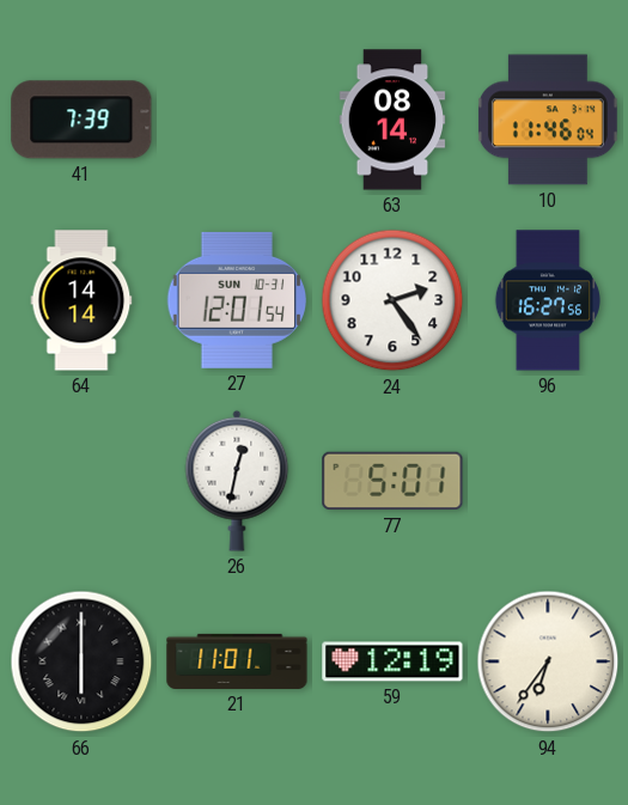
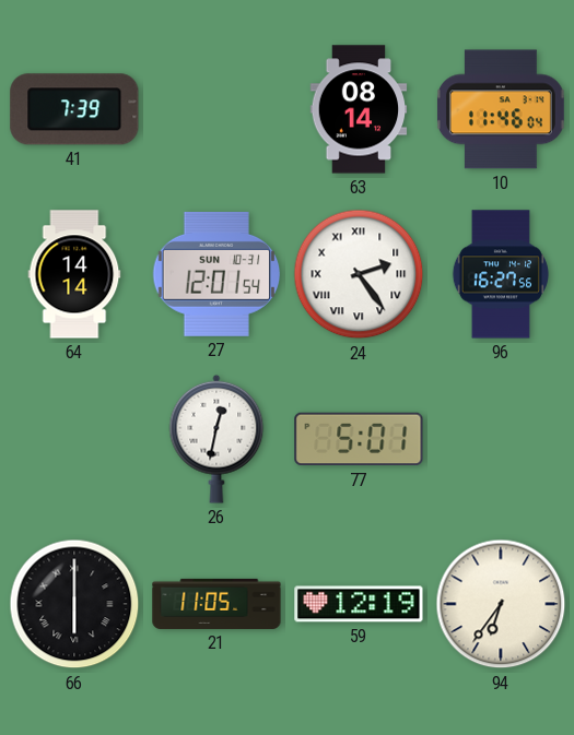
24 numerals: Arabic -> Roman (359, 274)
21: 11:01 -> 11:05 (216, 604)
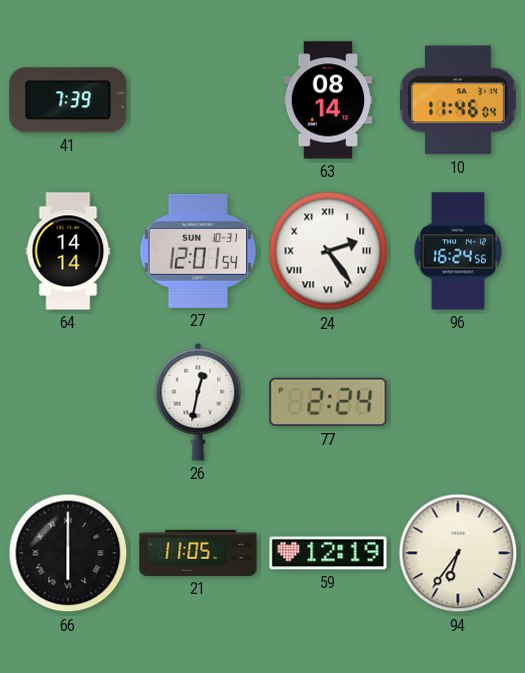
96: 16:27 -> 16:24 (457, 251)
77: 5:01 -> 2:24 (328, 402)
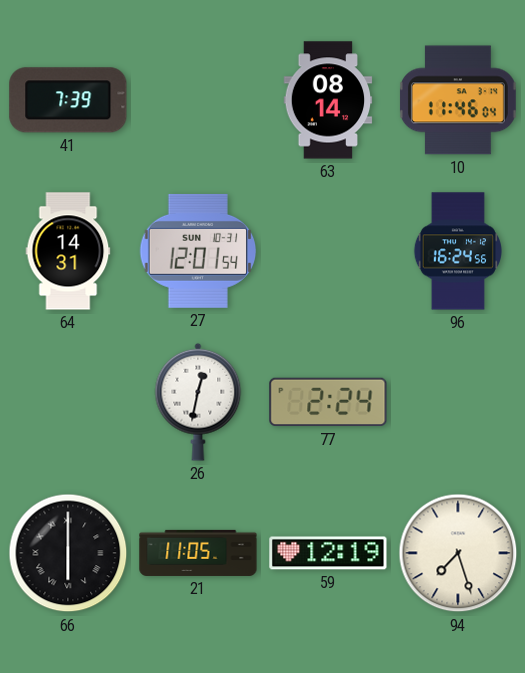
64: 14:14 -> 14:31 (68, 251)
24: 2:24 -> none (328, 251)
94: 6:36 -> 7:27 (458, 553)
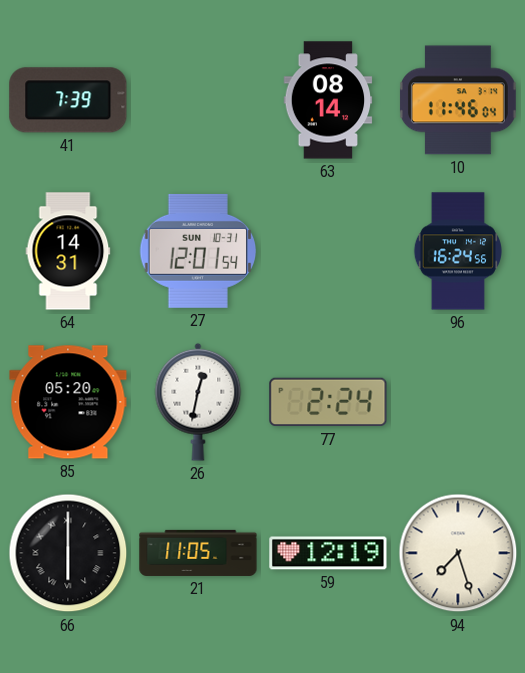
85: none -> 05:20 (68, 402)
